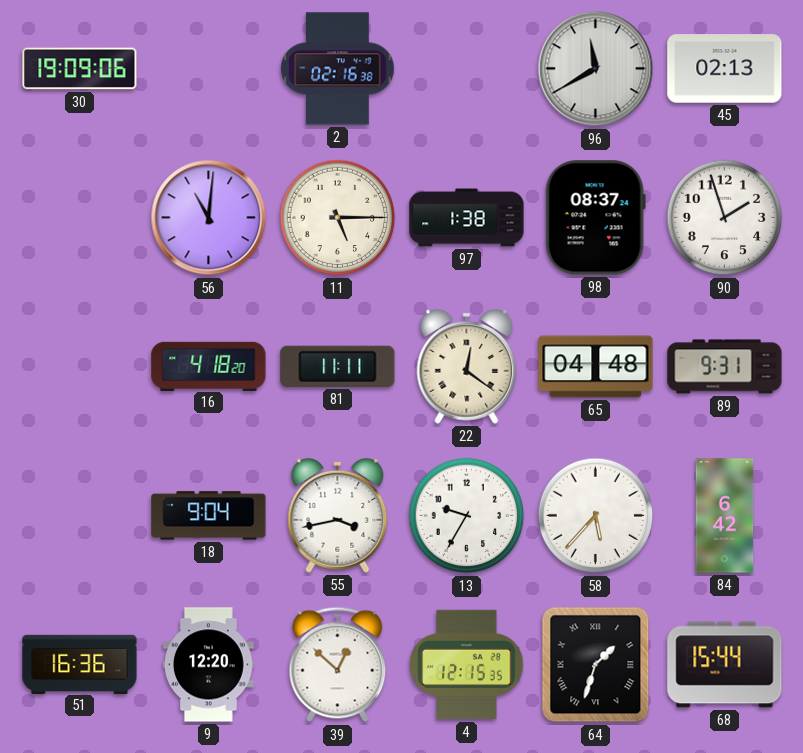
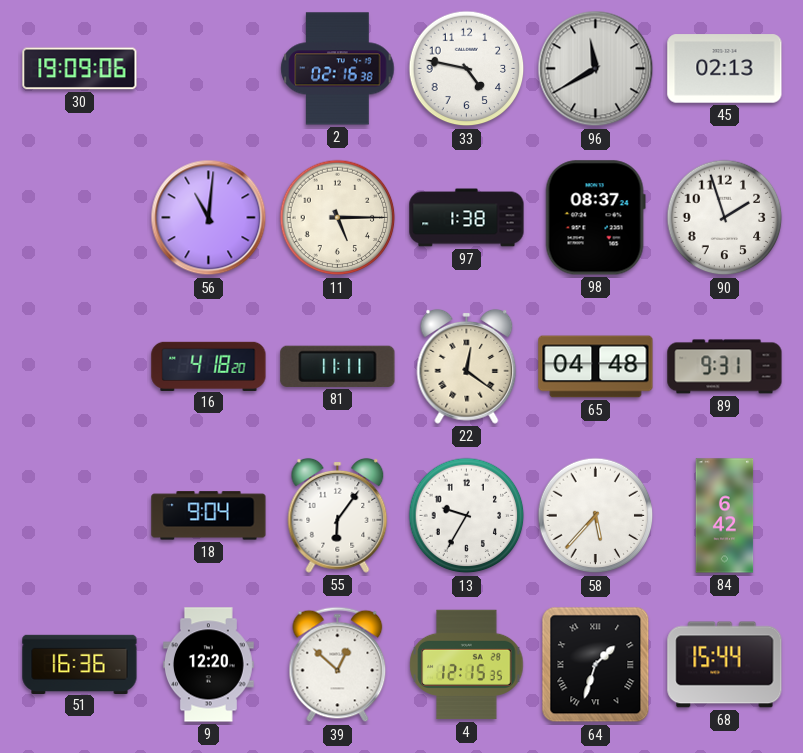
33: none -> 4:47 (467, 69)
55: 3:43 -> 6:06 (338, 515)
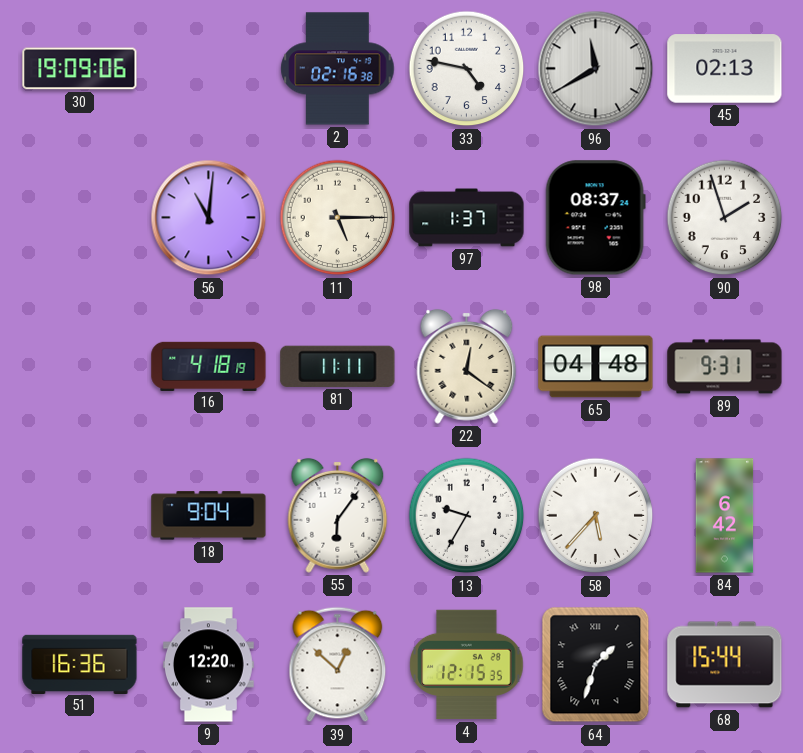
97: 1:38 -> 1:37 (467, 218)
16: 4:18:20 -> 4:18:19 (209, 366)
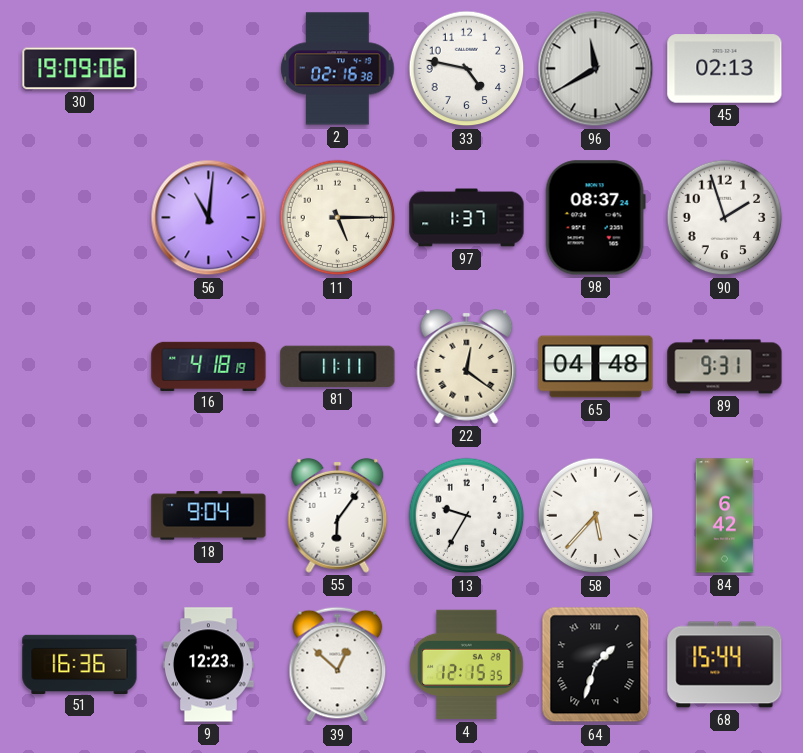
9: 12:20 -> 12:23 (209, 665)
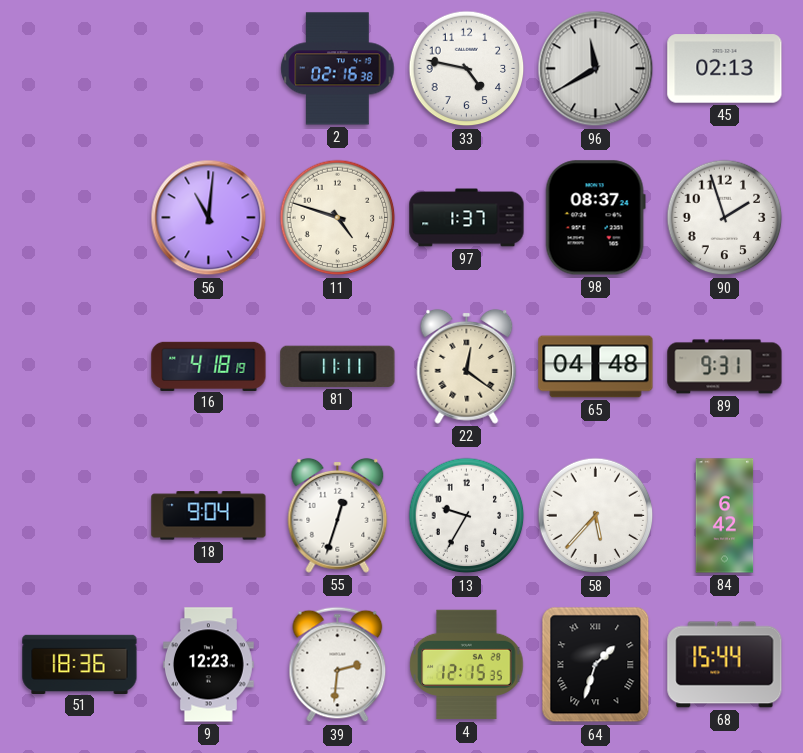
30: 19:09 -> none (80, 69)
11: 5:15 -> 4:48 (338, 218)
55: 6:06 -> 12:33 (338, 515)
51: 16:36 -> 18:36 (80, 664)
39: 12:52 -> 2:31 (338, 665)
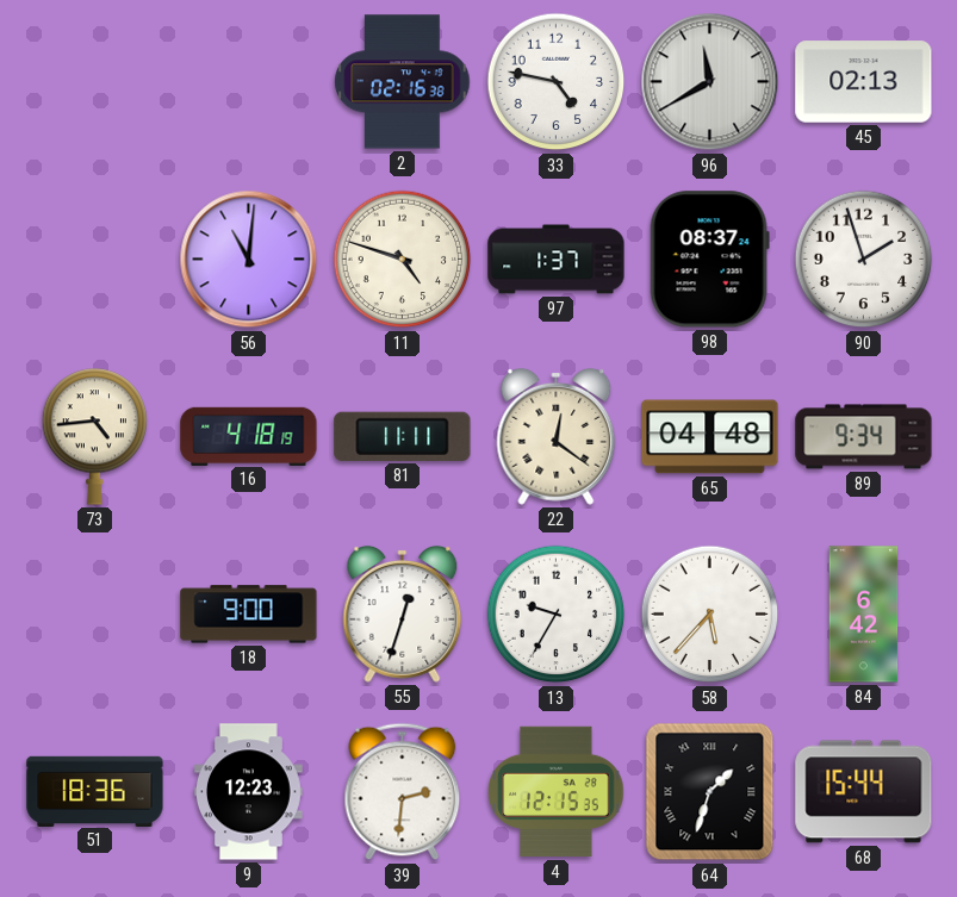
73: none -> 4:44 (95, 437)
89: 9:31 -> 9:34 (864, 437)
18: 9:04 -> 9:00 (249, 615)
